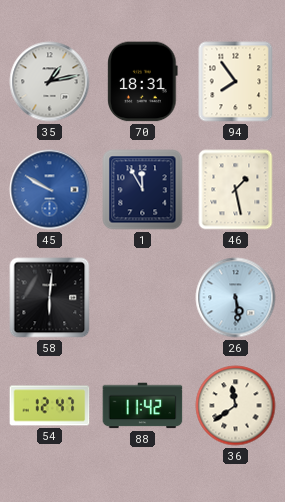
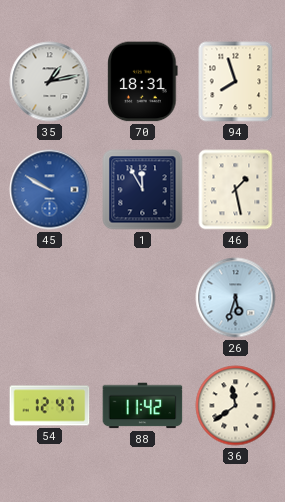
94: 7:54 -> 7:57 (236, 82)
58: 6:01 -> none (50, 298)
26: 5:29 -> 5:33 (236, 298)
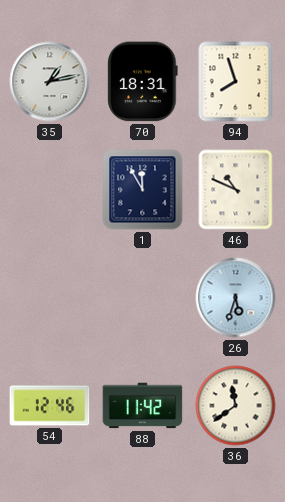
45: 9:50 -> none (50, 190)
46: 1:28 -> 10:49 (236, 190)
54: 12:47 -> 12:46 (50, 406)
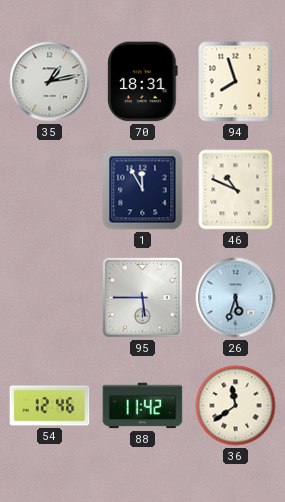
95: none -> 5:45 (142, 297)
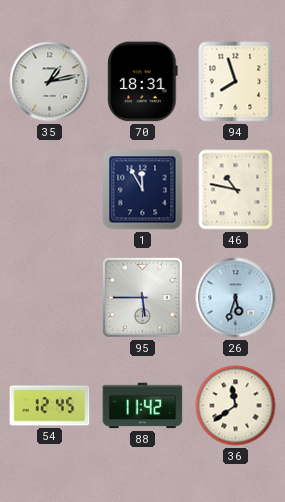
46: 10:49 -> 10:47 (236, 190)
54: 12:46 -> 12:45 (50, 406)
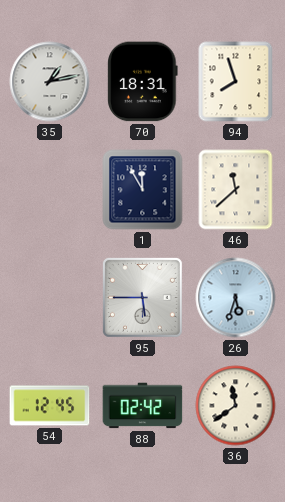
46: 10:47 -> 11:38 (236, 190)
88: 11:42 -> 02:42 (143, 406)
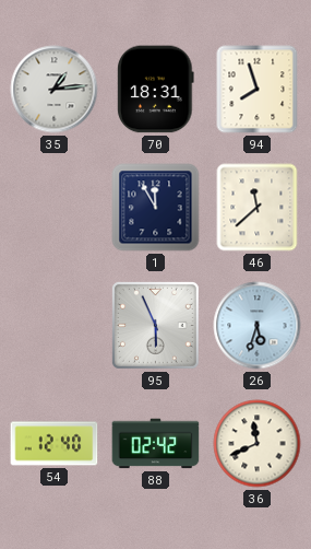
35: 1:13 -> 1:14 (55, 90)
95: 5:45 -> 5:56 (155, 325)
54: 12:45 -> 12:40 (55, 444)
36: 11:39 -> 11:41 (258, 444)
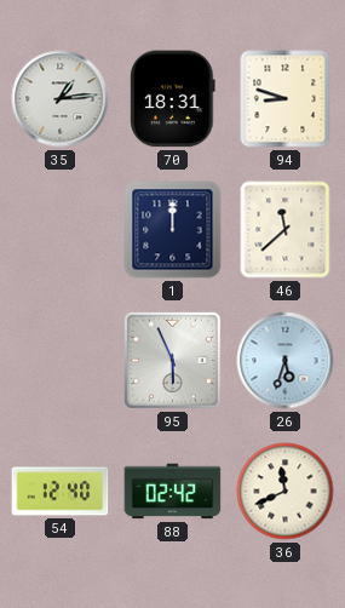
94: 7:57 -> 8:48 (286, 99)
1: 11:55 -> 12:00 (173, 230)
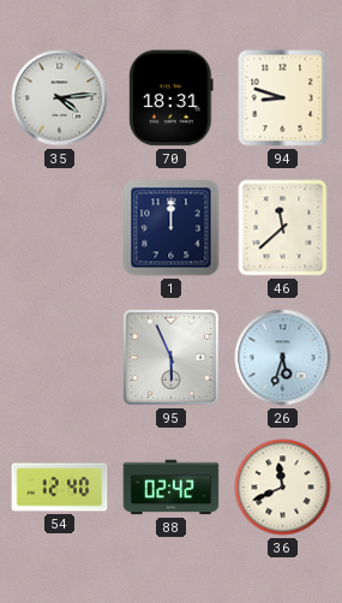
35: 1:14 -> 4:14 (60, 98)
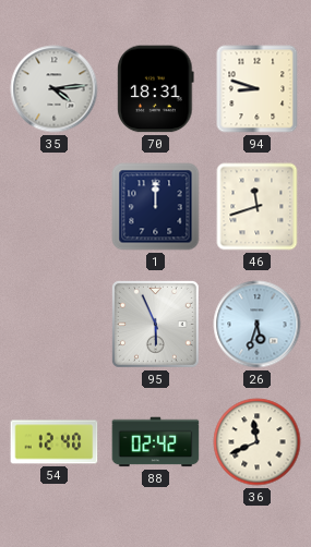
46: 11:38 -> 11:42 (258, 207)
